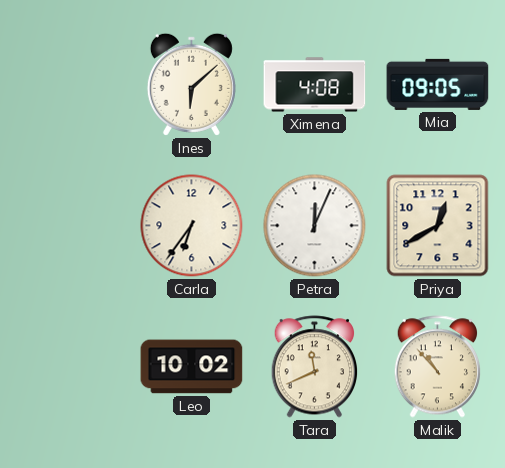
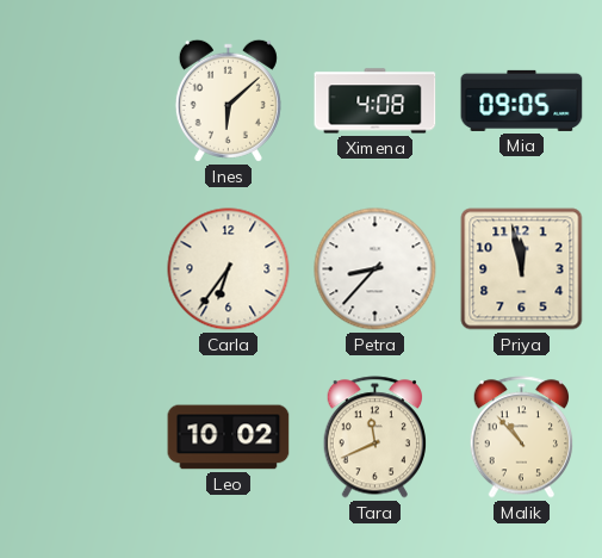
Petra: 12:04 -> 8:37 (376, 269)
Priya: 12:40 -> 11:58 (522, 269)
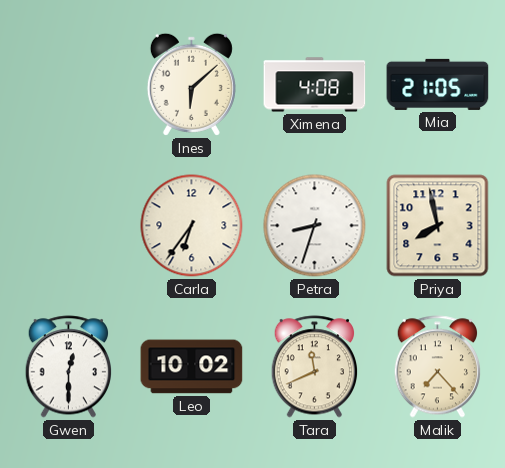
Mia: 09:05 -> 21:05 (438, 84)
Petra: 8:37 -> 8:33 (315, 226)
Priya: 11:58 -> 7:58 (438, 226)
Gwen: none -> 12:30 (69, 367)
Malik: 10:53 -> 7:23 (438, 367)
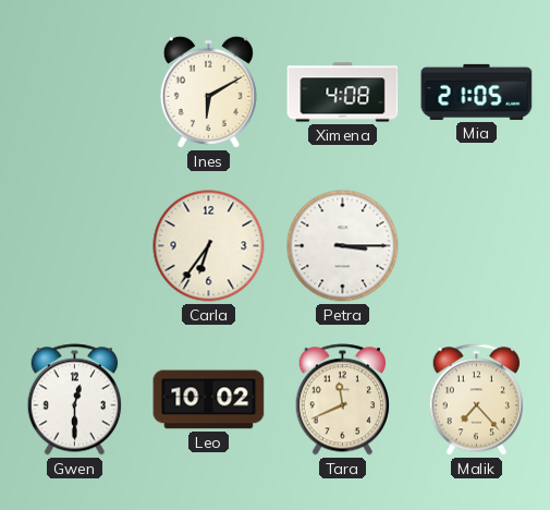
Ines: 6:08 -> 6:10 (208, 92)
Petra: 8:33 -> 3:15 (343, 246)
Priya: 7:58 -> none (438, 226)
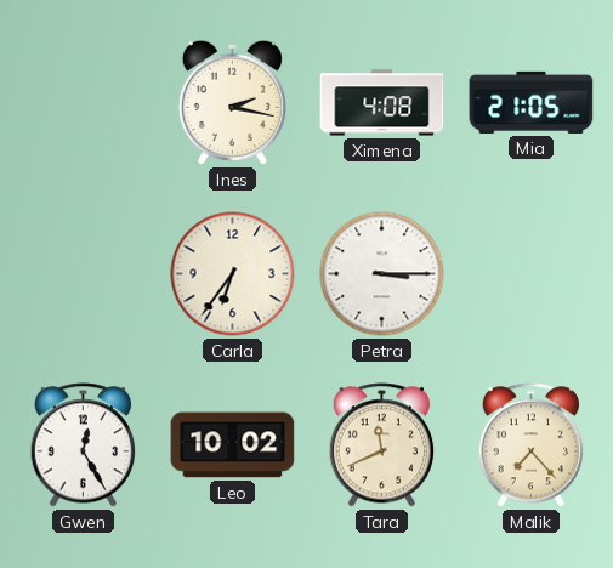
Ines: 6:10 -> 2:17 (232, 102)
Gwen: 12:30 -> 12:25 (84, 445)
